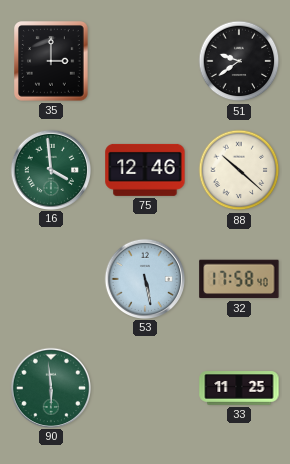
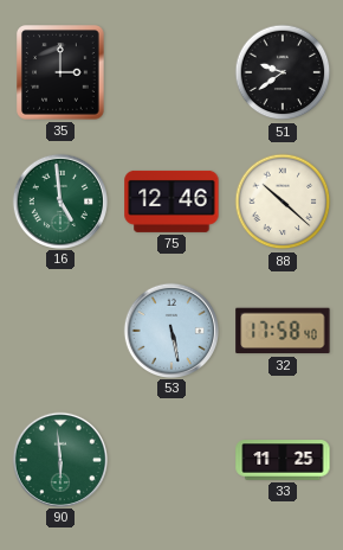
16: 3:59 -> 4:59 (59, 200)
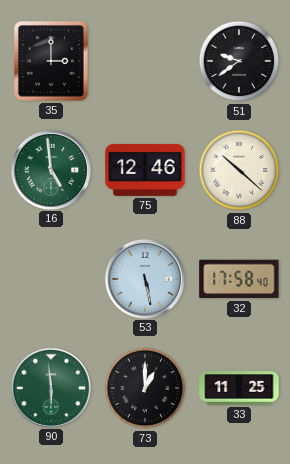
73: none -> 1:00 (145, 388)
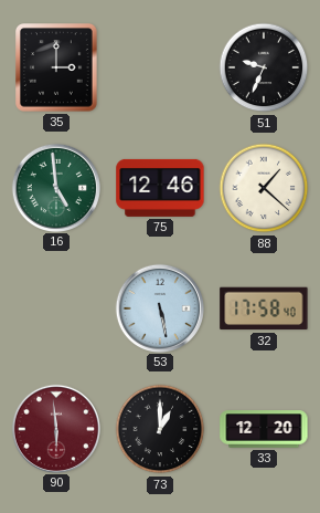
51: 9:39 -> 9:34 (264, 67)
88: 10:22 -> 1:22 (264, 188)
90 dial: green -> burgundy (55, 428)
33: 11:25 -> 12:20 (264, 429)
